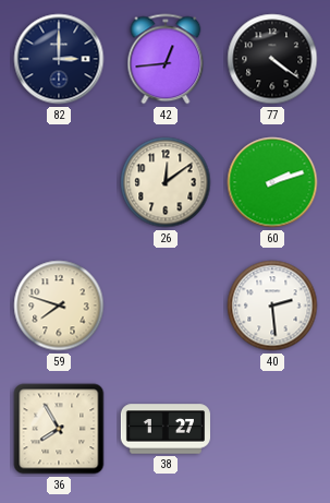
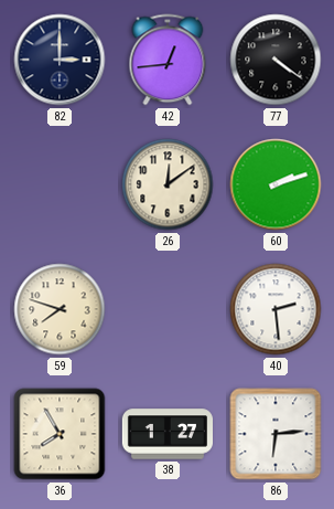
86: none -> 6:14 (276, 434)
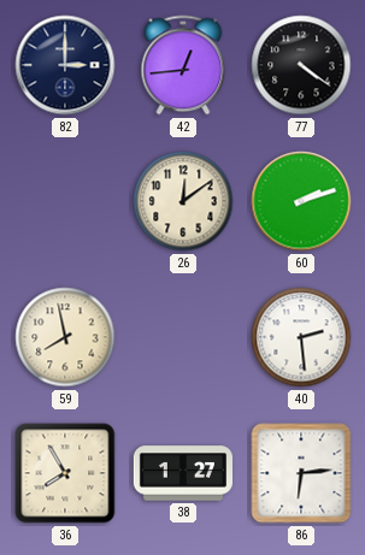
59: 7:48 -> 7:58 (65, 337)
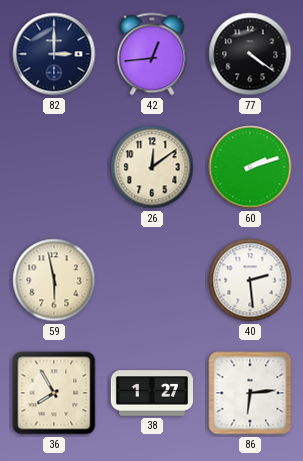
59: 7:58 -> 5:58 (54, 280)
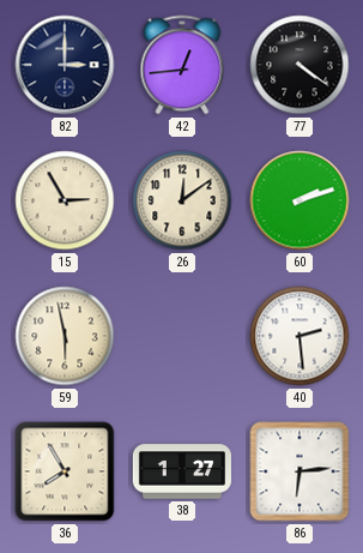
15: none -> 2:55 (65, 200)
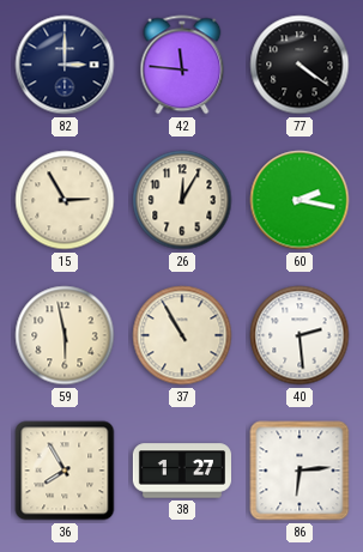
42: 12:44 -> 11:46 (182, 65)
26: 12:09 -> 12:05 (182, 200)
60: 2:12 -> 2:17 (300, 200)
37: none -> 10:55 (182, 335)
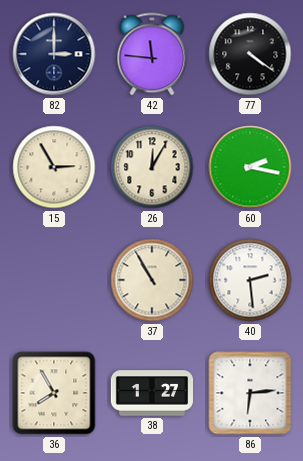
59: 5:58 -> none (65, 335)
